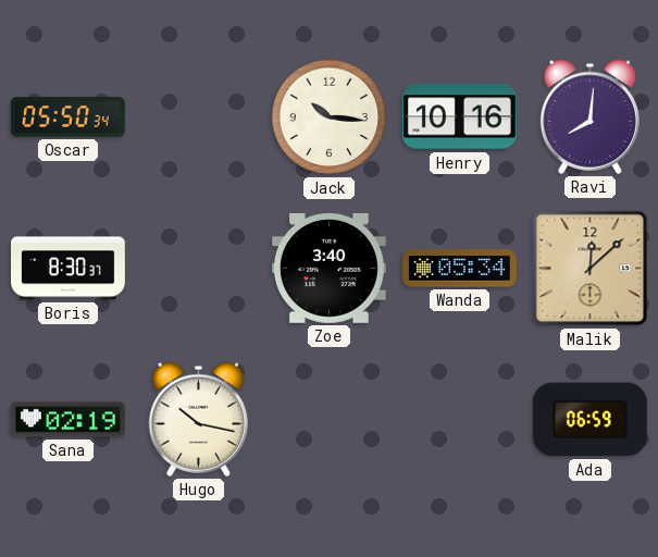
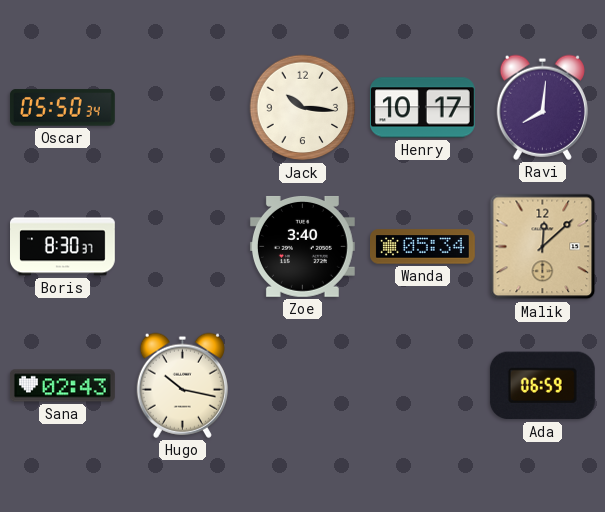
Henry: 10:16 -> 10:17 (422, 108)
Sana: 02:19 -> 02:43 (62, 386)
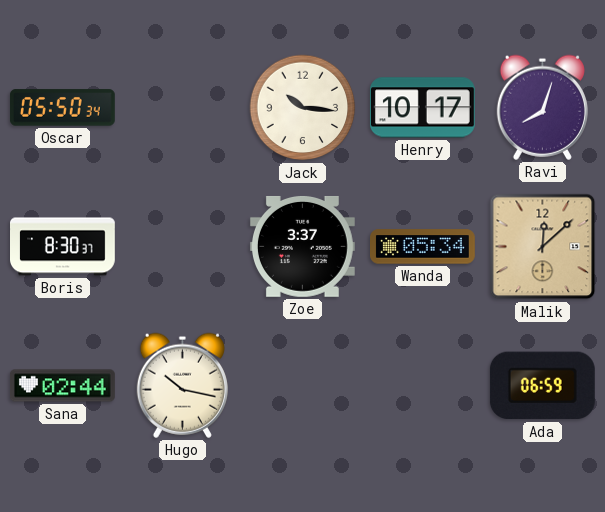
Ravi: 8:01 -> 8:03 (542, 107)
Zoe: 3:40 -> 3:37 (302, 246)
Sana: 02:43 -> 02:44 (62, 386)
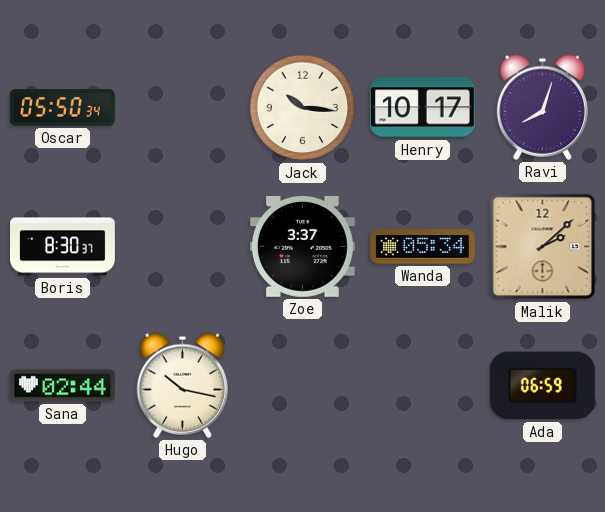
Malik: 12:08 -> 2:08 (543, 247)
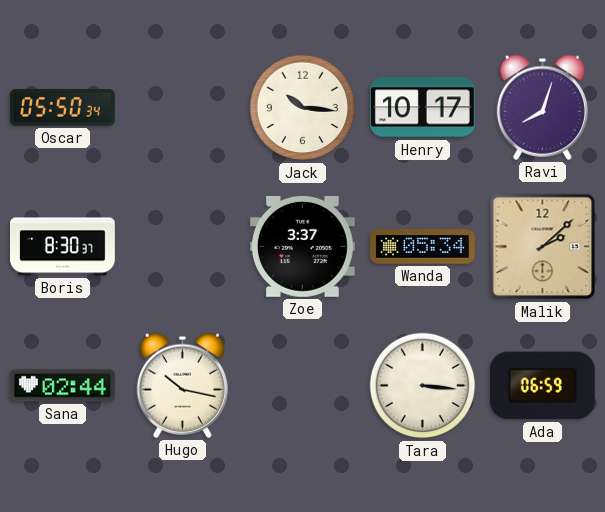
Tara: none -> 3:16 (423, 386)
